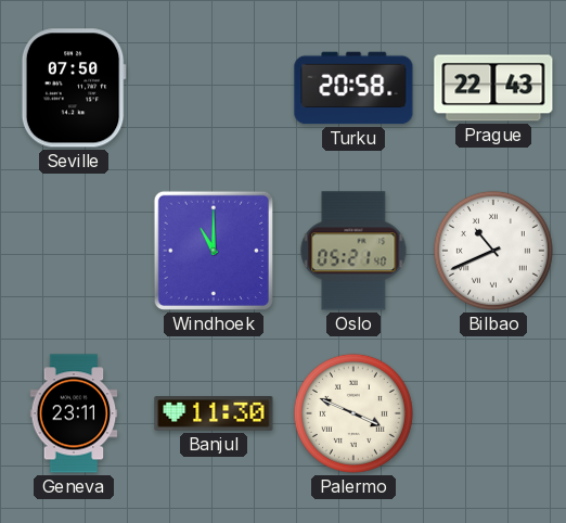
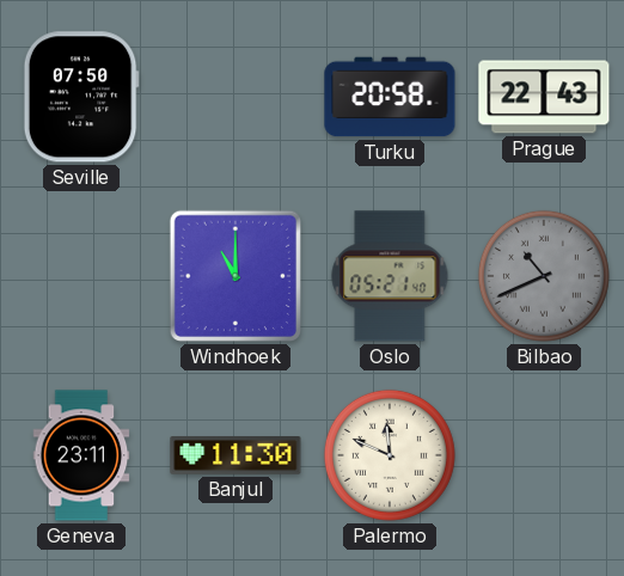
Bilbao dial: white -> grey (544, 276)
Palermo: 3:49 -> 11:49 (390, 455)
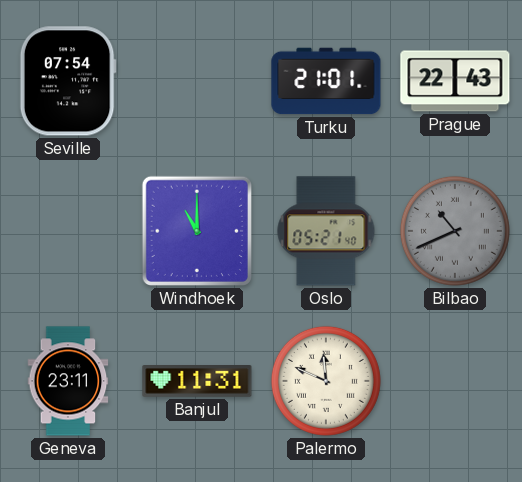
Seville: 07:50 -> 07:54 (68, 81)
Turku: 20:58 -> 21:01 (326, 81)
Banjul: 11:30 -> 11:31 (197, 382)
